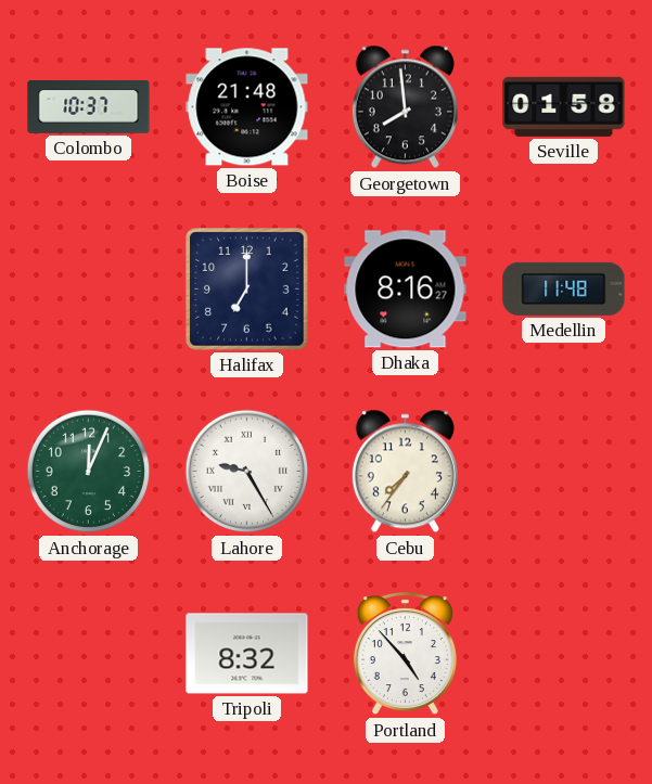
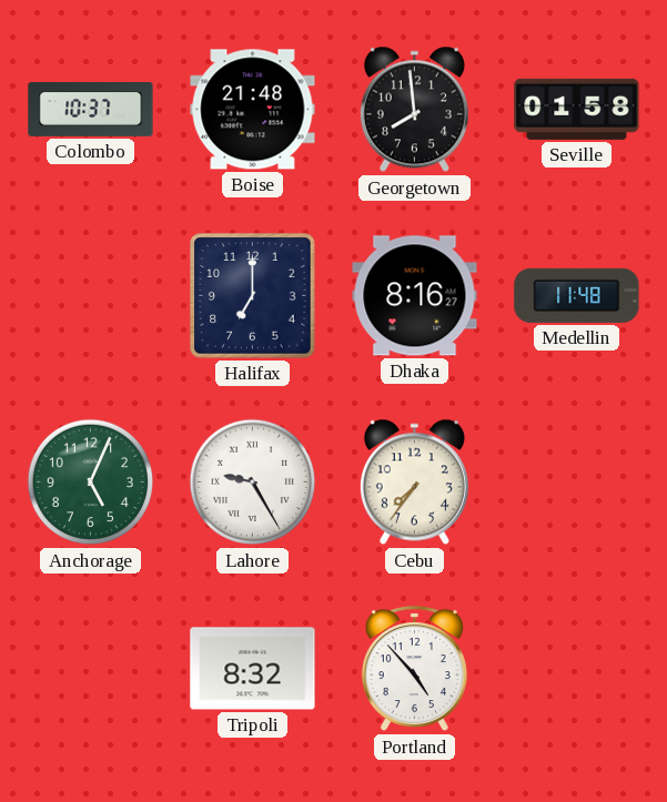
Anchorage: 12:04 -> 5:04 (91, 483)
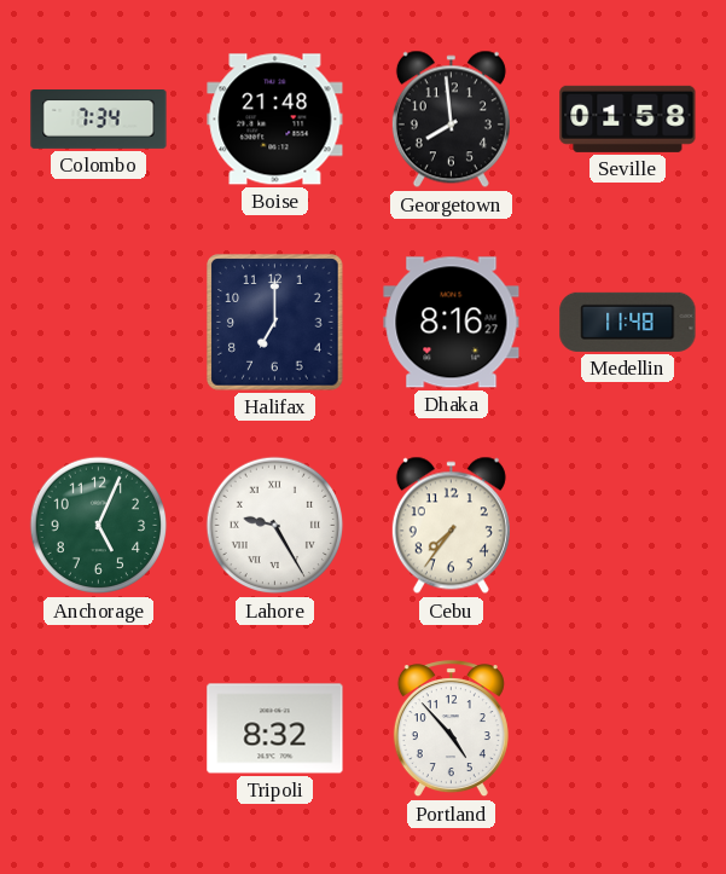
Colombo: 10:37 -> 7:34 (99, 120)
